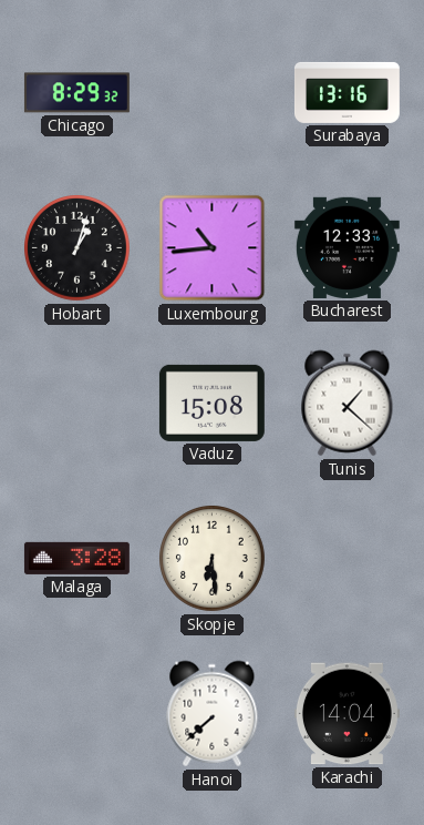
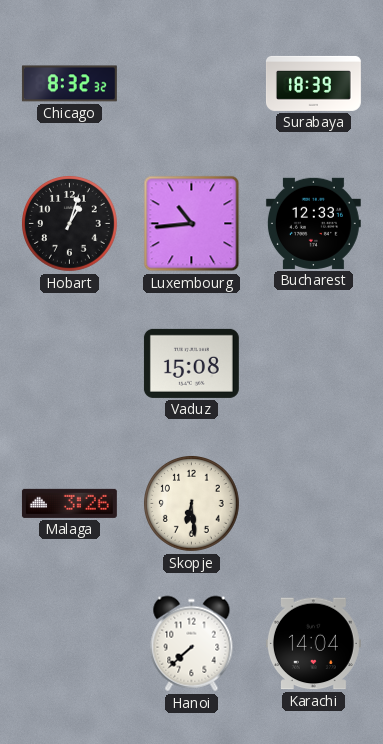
Chicago: 8:29 -> 8:32 (69, 84)
Surabaya: 13:16 -> 18:39 (313, 83)
Tunis: 1:22 -> none (348, 404)
Malaga: 3:28 -> 3:26 (69, 503)
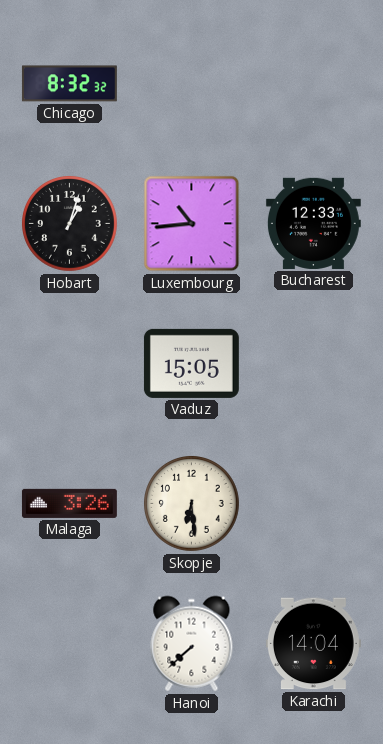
Surabaya: 18:39 -> none (313, 83)
Vaduz: 15:08 -> 15:05 (191, 363)
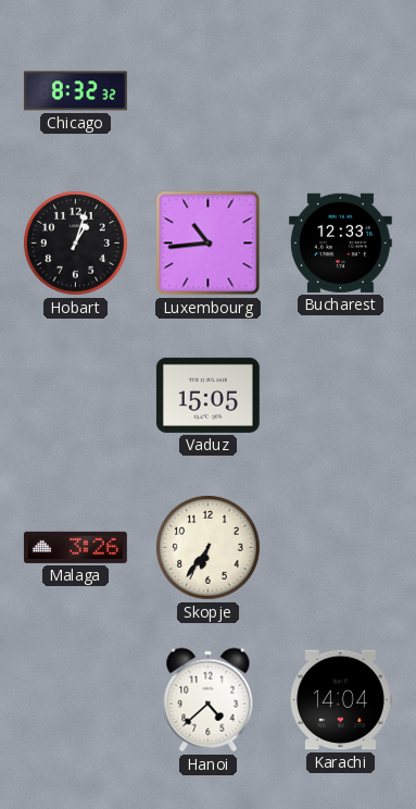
Skopje: 6:29 -> 6:36 (209, 548)
Hanoi: 7:38 -> 4:38 (209, 700)
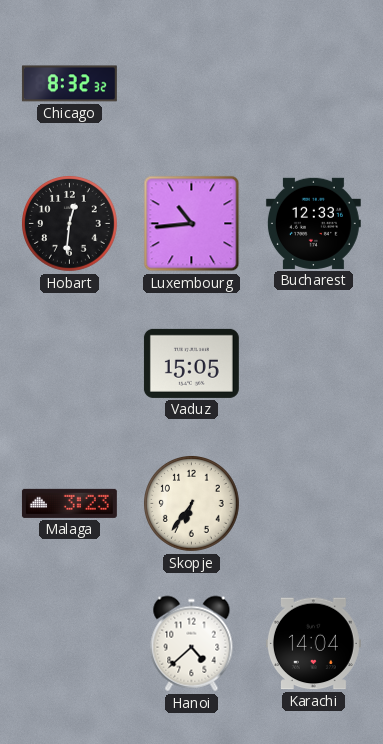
Hobart: 1:03 -> 12:31 (70, 224)
Malaga: 3:26 -> 3:23 (69, 503)
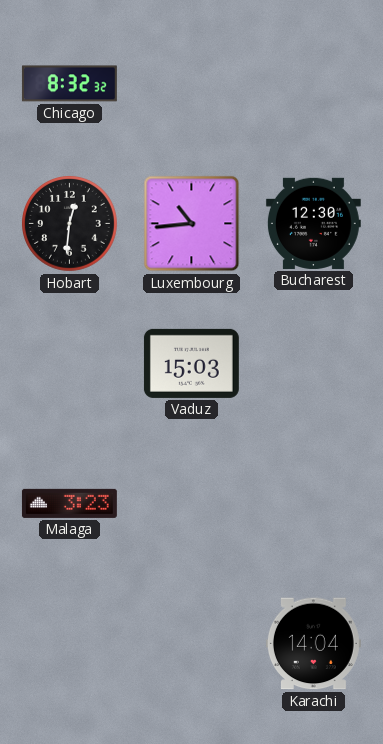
Bucharest: 12:33 -> 12:30 (313, 223)
Vaduz: 15:05 -> 15:03 (191, 363)
Skopje: 6:36 -> none (192, 504)
Hanoi: 4:38 -> none (192, 644)
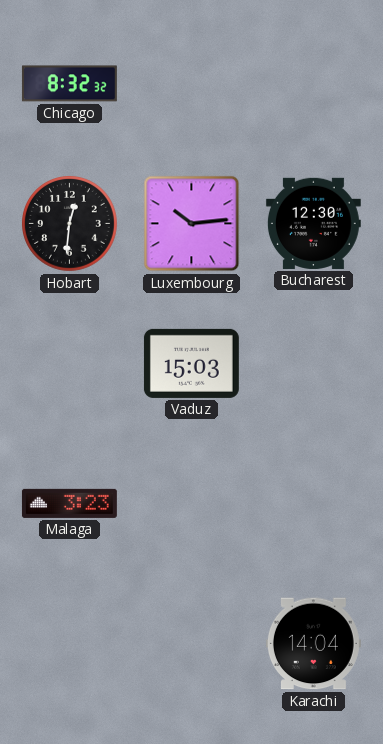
Luxembourg: 10:44 -> 10:14 (192, 224)
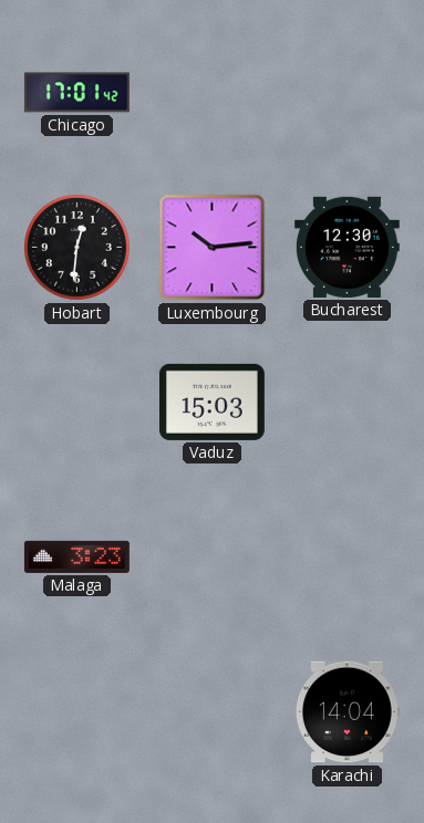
Chicago: 8:32 -> 17:01 (76, 93)
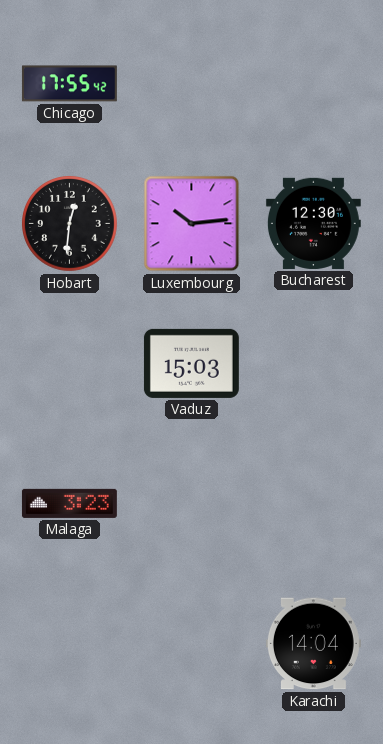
Chicago: 17:01 -> 17:55 (69, 84)
